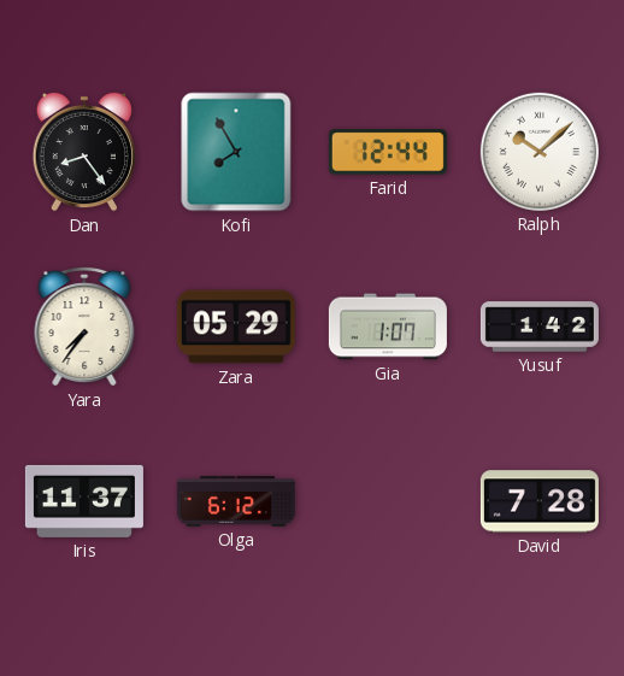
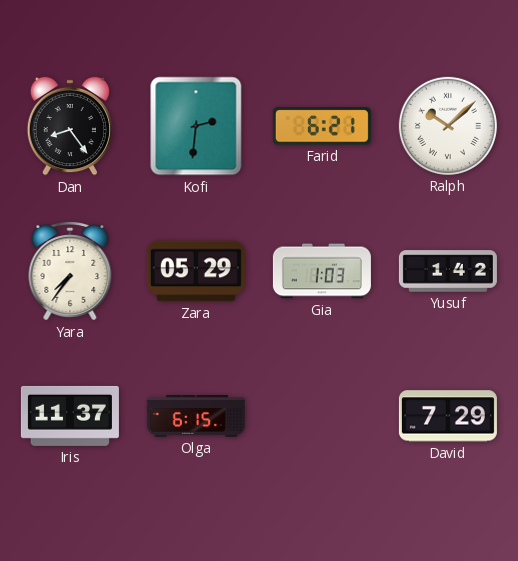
Kofi: 7:55 -> 2:31 (196, 126)
Farid: 12:44 -> 6:21 (322, 126)
Gia: 1:07 -> 1:03 (322, 271)
Olga: 6:12 -> 6:15 (196, 416)
David: 7:28 -> 7:29 (448, 416)
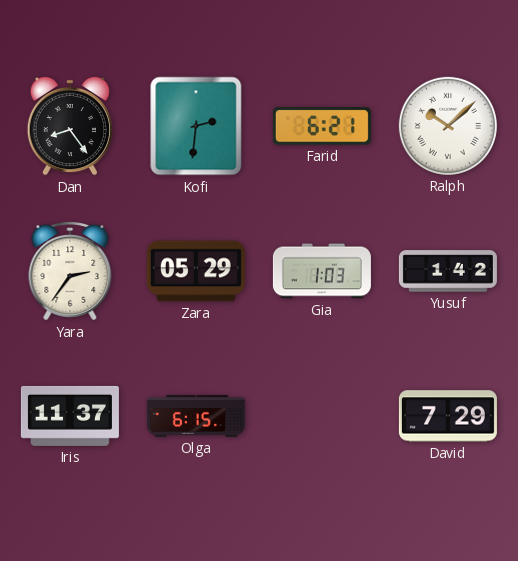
Yara: 7:36 -> 2:36 (70, 272)
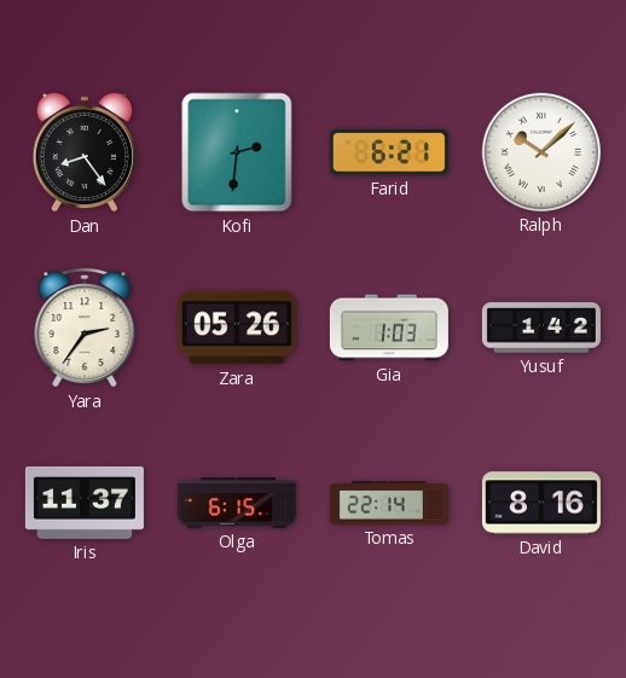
Zara: 05:29 -> 05:26 (237, 328)
Tomas: none -> 22:14 (389, 503)
David: 7:29 -> 8:16 (541, 503)
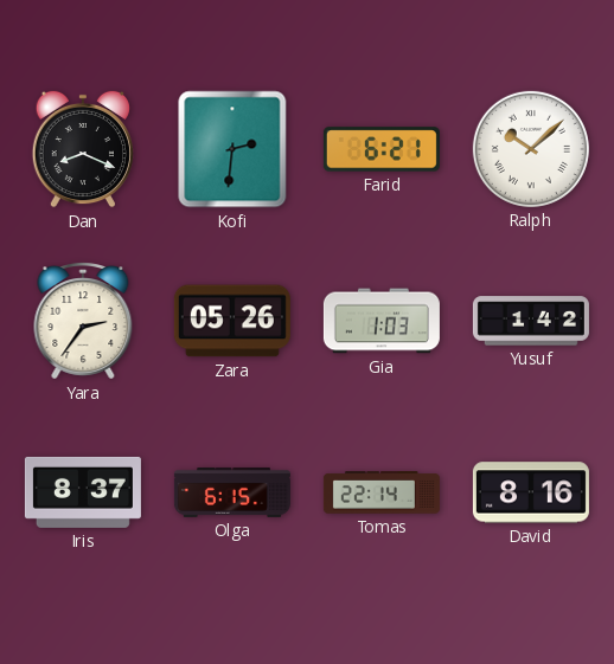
Dan: 8:24 -> 8:19 (83, 149)
Iris: 11:37 -> 8:37 (83, 492)
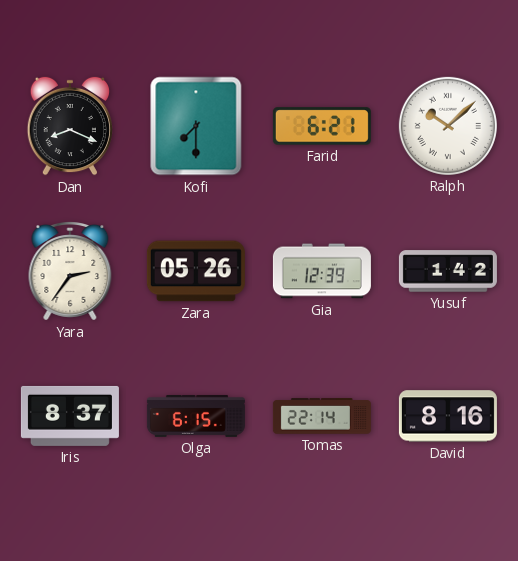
Kofi: 2:31 -> 7:30 (196, 126)
Gia: 1:03 -> 12:39 (322, 271)
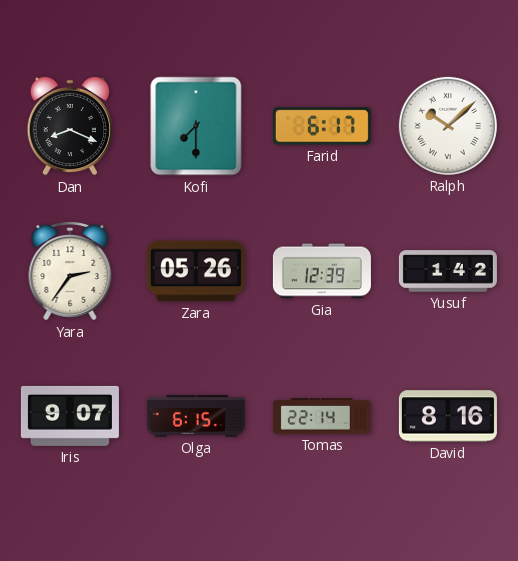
Farid: 6:21 -> 6:17 (322, 126)
Iris: 8:37 -> 9:07 (70, 416)
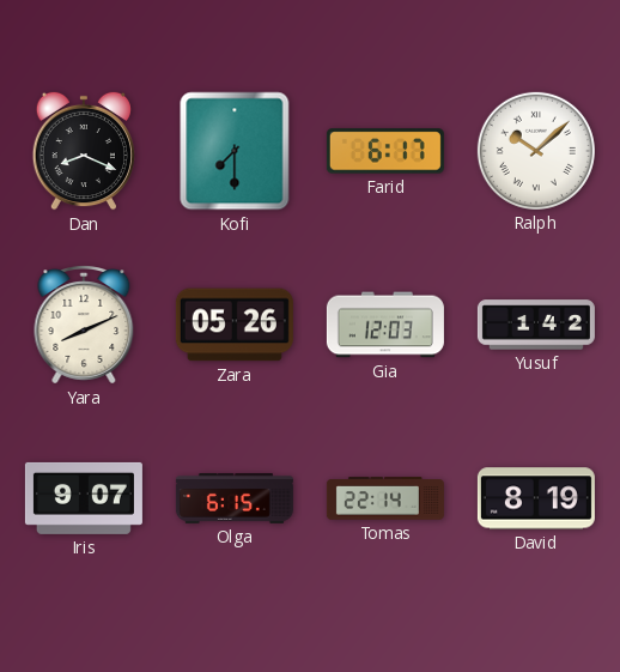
Yara: 2:36 -> 8:11 (84, 326)
Gia: 12:39 -> 12:03 (385, 325)
David: 8:16 -> 8:19 (536, 498)
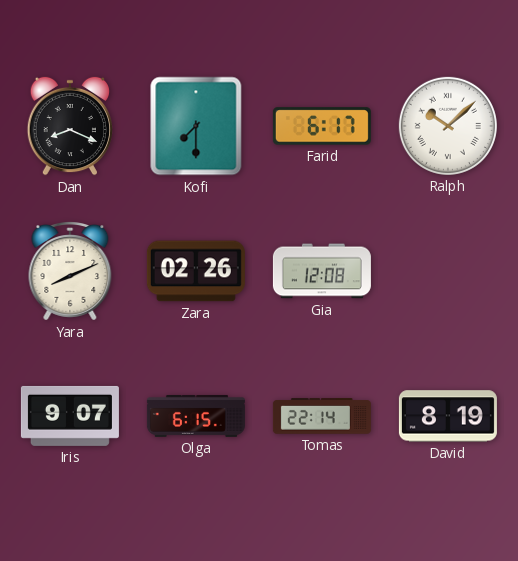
Zara: 05:26 -> 02:26 (196, 271)
Gia: 12:03 -> 12:08 (322, 271)
Yusuf: 1:42 -> none (536, 325)
